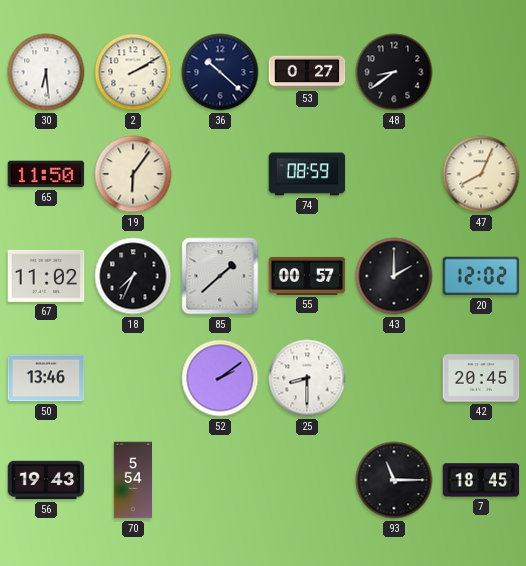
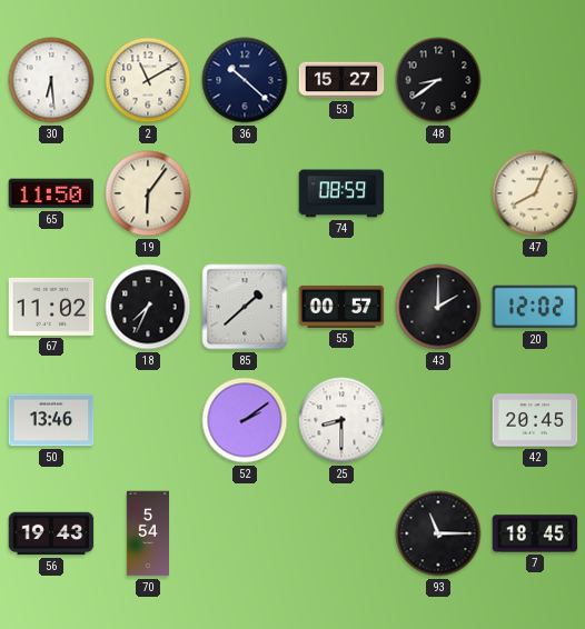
2: 2:10 -> 11:10 (148, 80)
53: 0:27 -> 15:27 (341, 80)
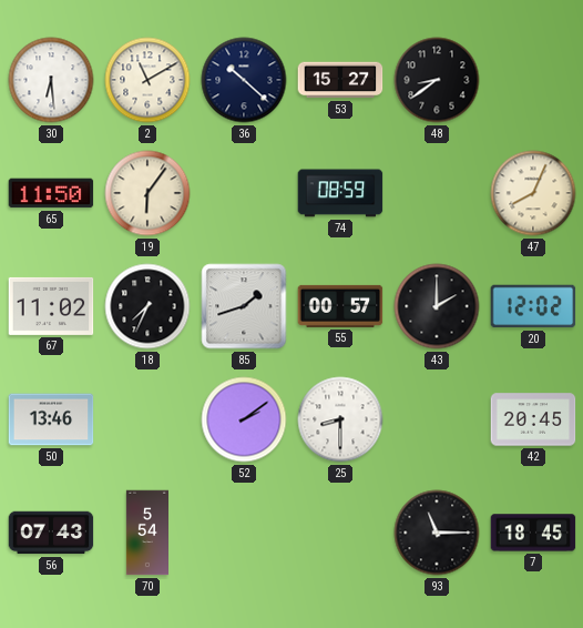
85: 1:38 -> 1:42 (244, 306)
56: 19:43 -> 07:43 (51, 533)
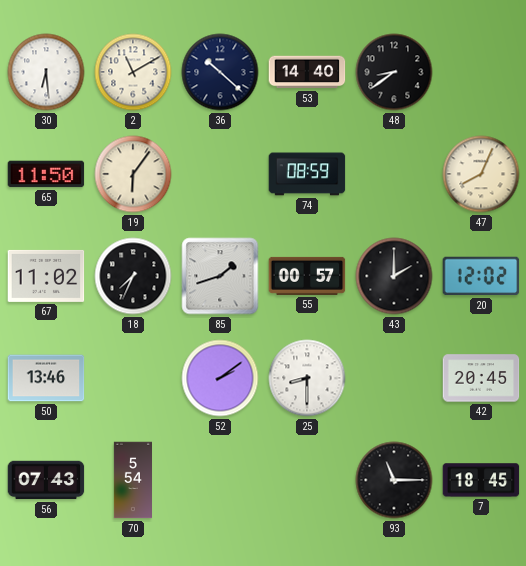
53: 15:27 -> 14:40 (307, 72)
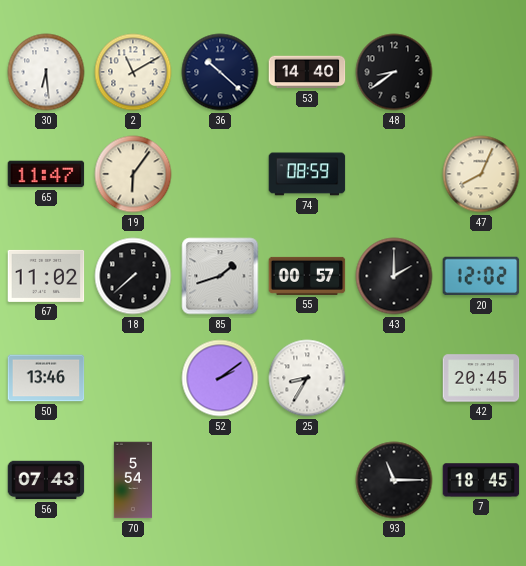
65: 11:50 -> 11:47 (46, 174)
18: 7:34 -> 7:38 (133, 276)
25: 8:30 -> 8:35 (307, 378)
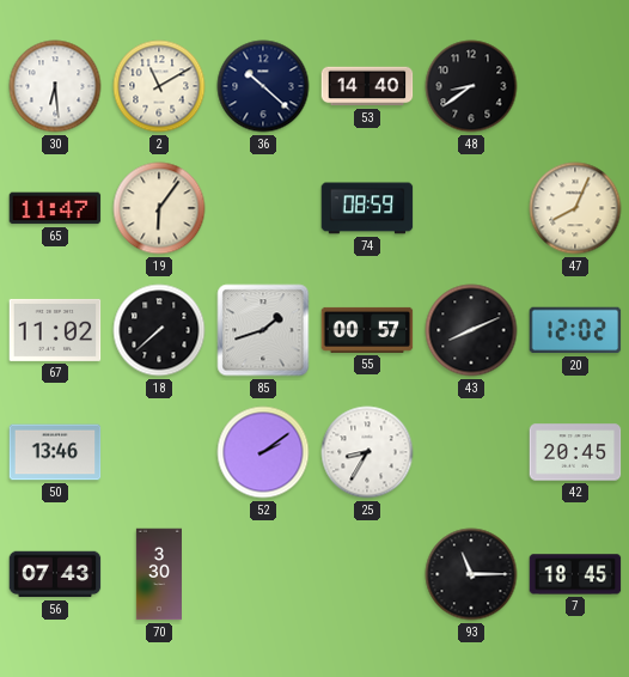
43: 2:00 -> 8:11 (471, 330)
70: 5:54 -> 3:30 (158, 574)
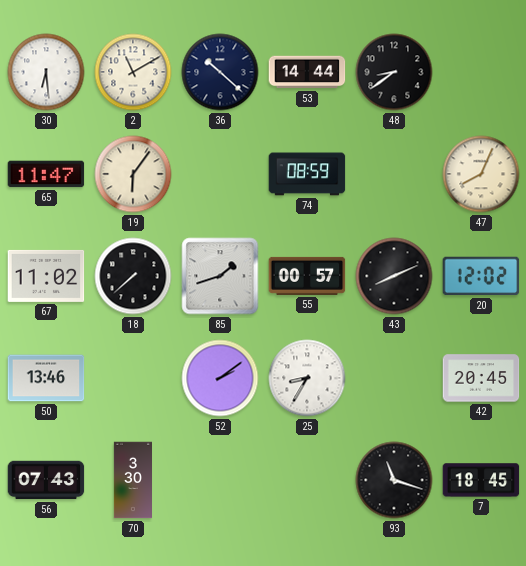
53: 14:40 -> 14:44 (307, 72)
93: 11:15 -> 11:18 (394, 480)
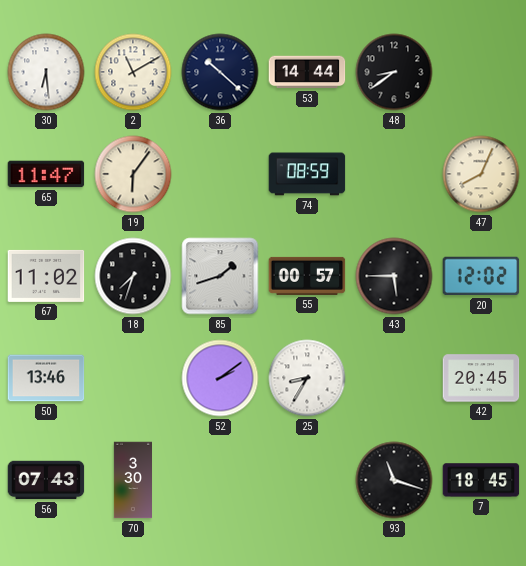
18: 7:38 -> 7:33 (133, 276)
43: 8:11 -> 5:45 (394, 276)
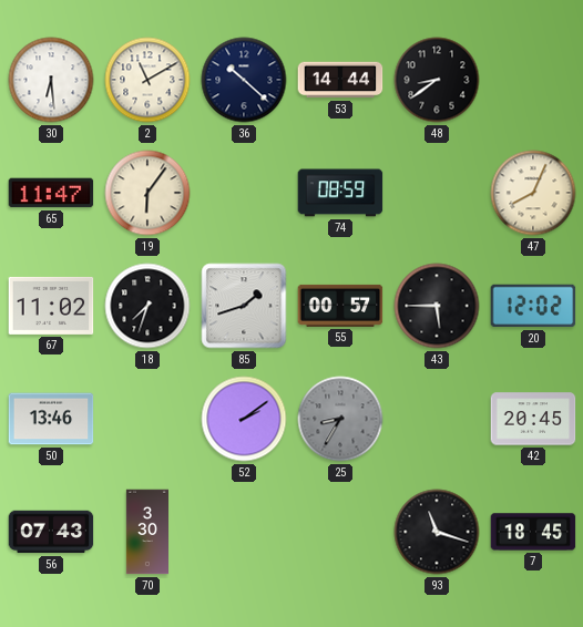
25 dial: white -> grey (340, 419)
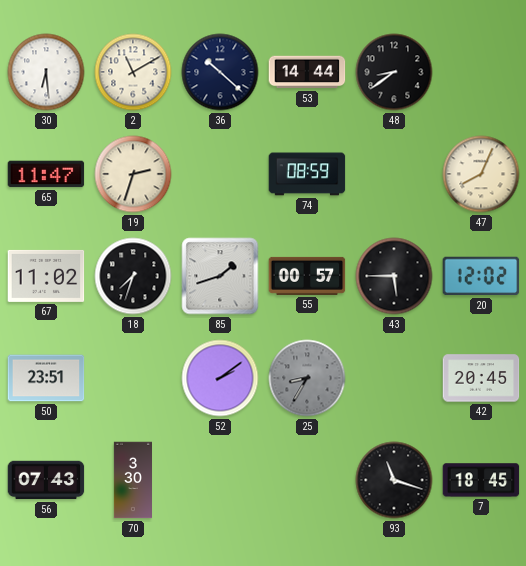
19: 6:06 -> 2:33 (133, 174)
50: 13:46 -> 23:51 (46, 378)
